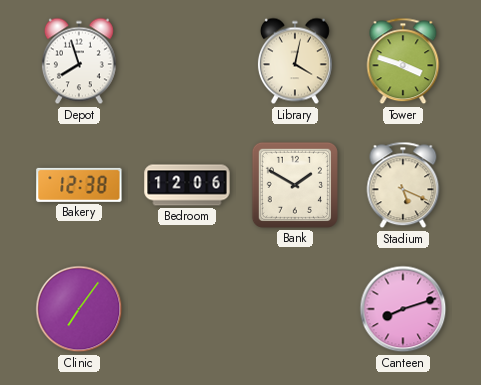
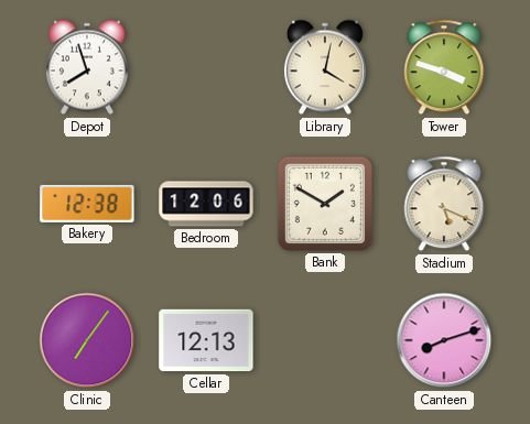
Cellar: none -> 12:13 (206, 340)
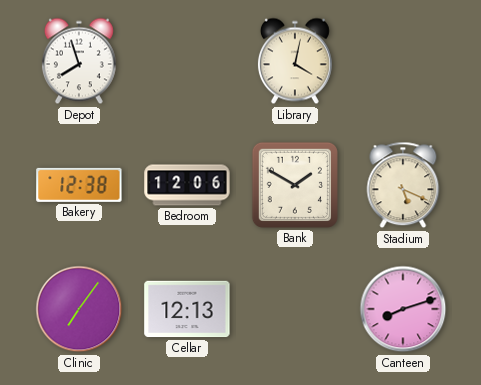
Tower: 3:48 -> none (444, 67)
